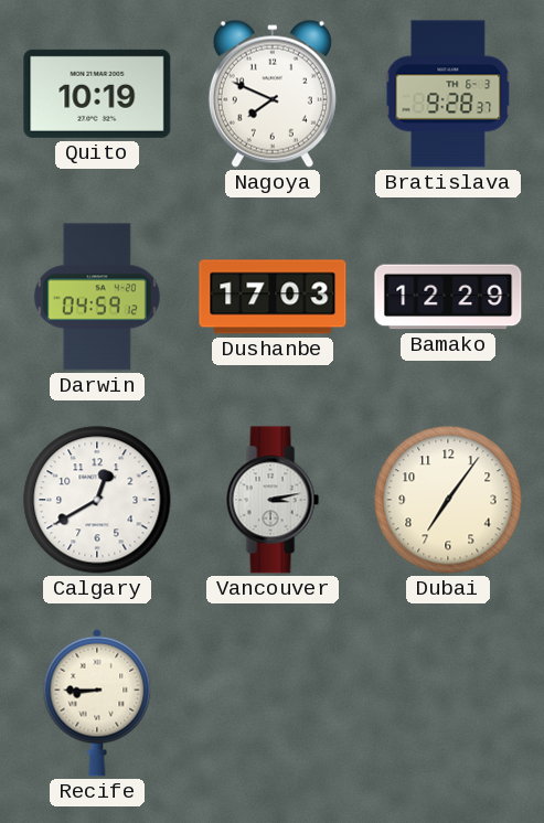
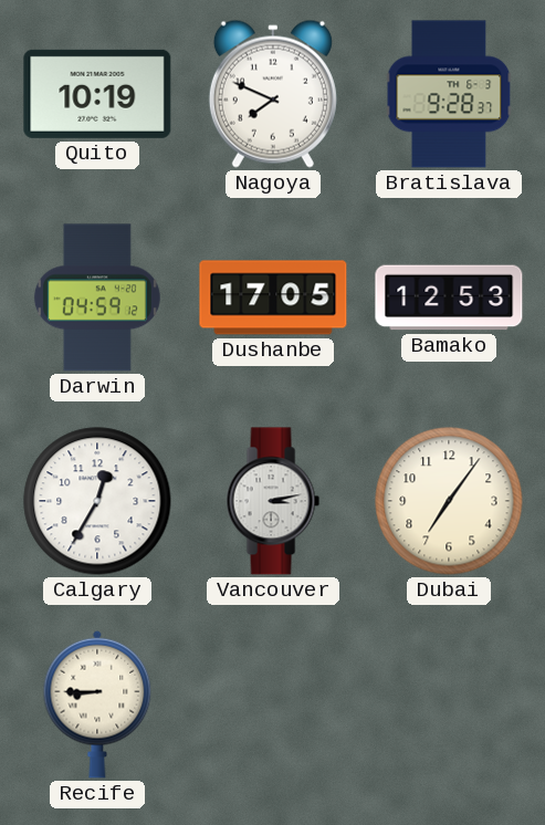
Dushanbe: 17:03 -> 17:05 (273, 297)
Bamako: 12:29 -> 12:53 (449, 297)
Calgary: 12:40 -> 12:35 (97, 501)
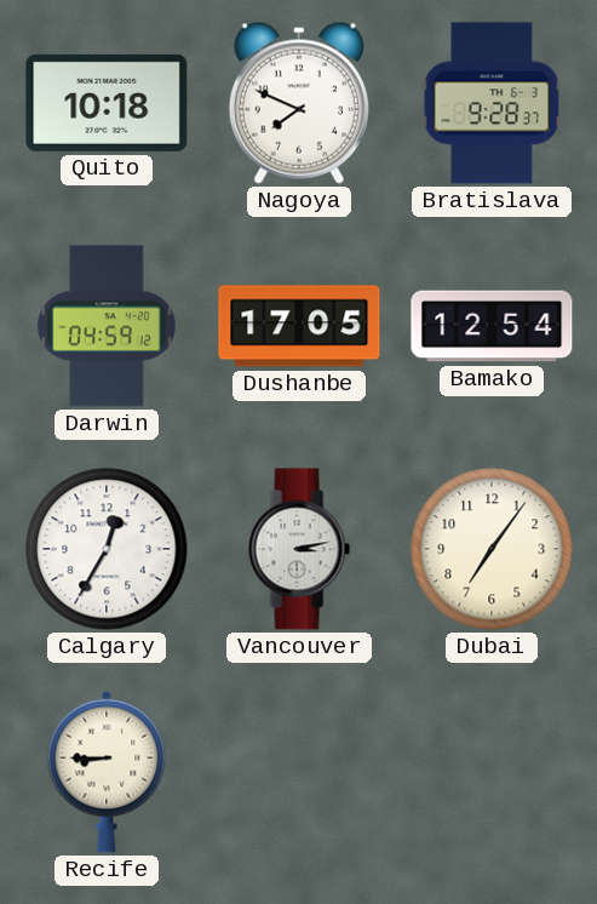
Quito: 10:19 -> 10:18 (107, 103)
Bamako: 12:53 -> 12:54 (492, 326)
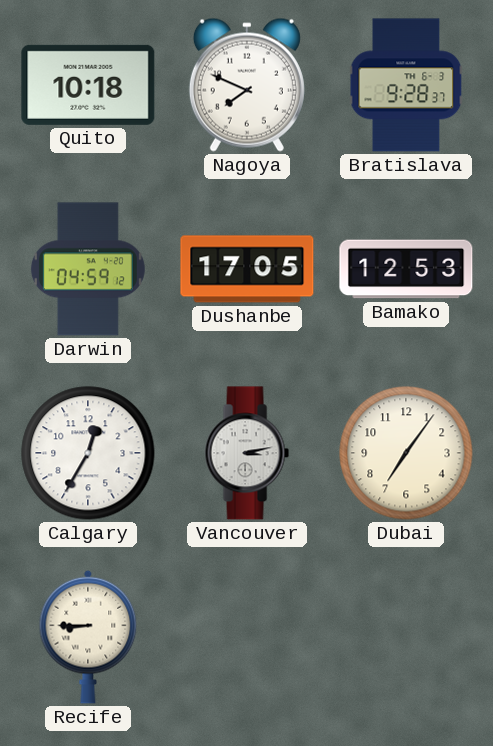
Bamako: 12:54 -> 12:53 (406, 269)
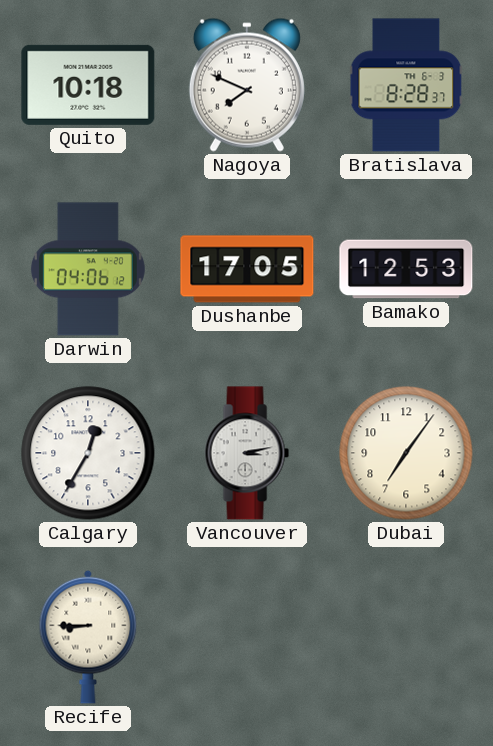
Bratislava: 9:28 -> 8:28 (406, 85)
Darwin: 04:59 -> 04:06 (88, 269)
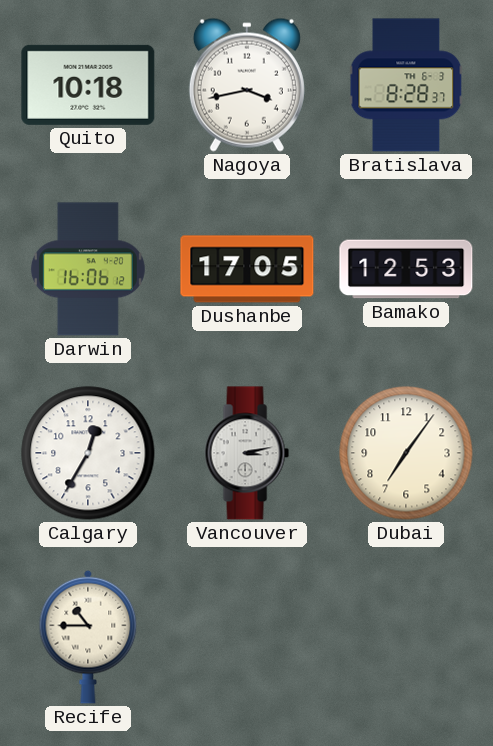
Nagoya: 7:49 -> 3:43 (247, 85)
Darwin: 04:06 -> 16:06 (88, 269)
Recife: 8:45 -> 10:45 (88, 637)
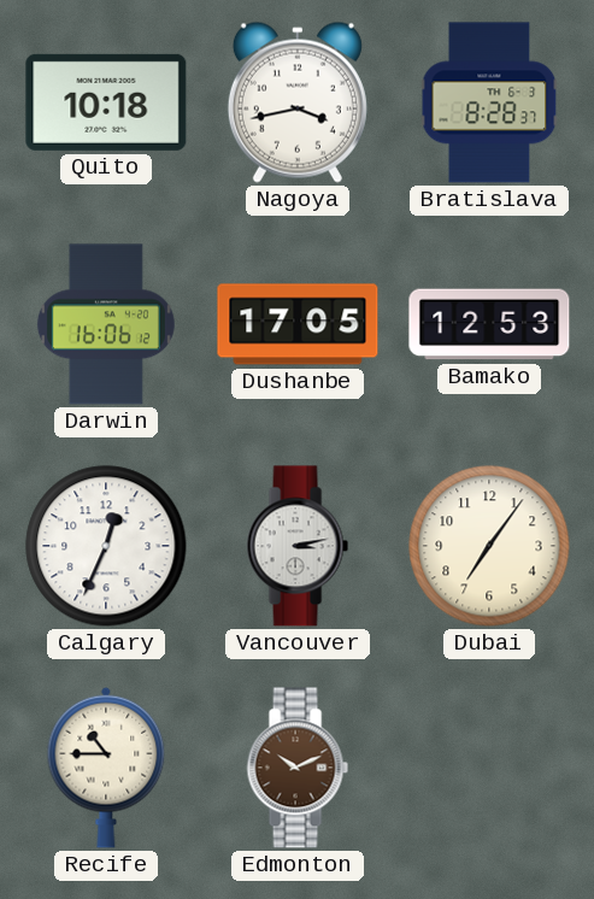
Calgary: 12:35 -> 12:34 (106, 546)
Edmonton: none -> 10:11 (298, 768)
